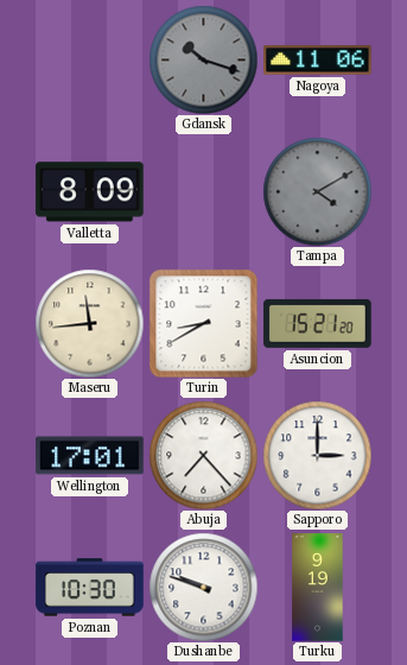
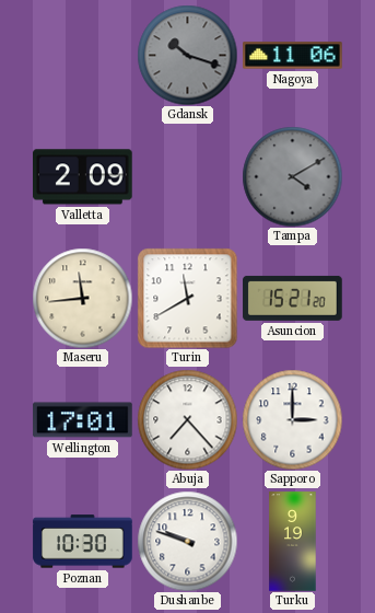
Valletta: 8:09 -> 2:09 (83, 177)
Turin: 8:40 -> 11:40 (187, 298)
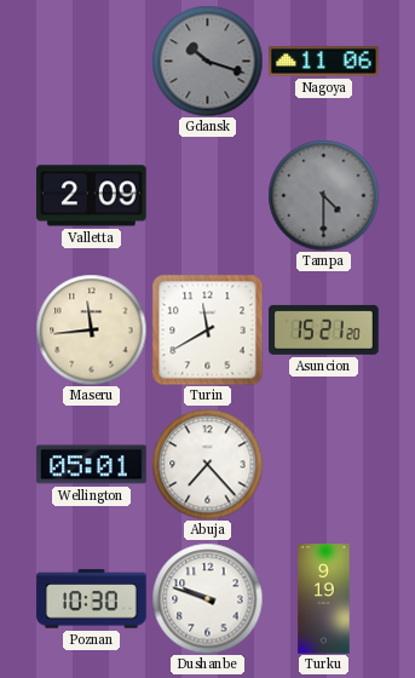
Tampa: 4:10 -> 4:30 (323, 195)
Wellington: 17:01 -> 05:01 (92, 465)
Sapporo: 3:00 -> none (292, 419)
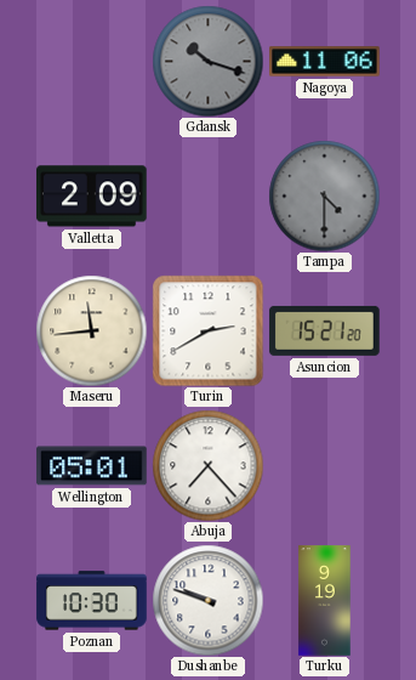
Turin: 11:40 -> 2:40 (207, 330)
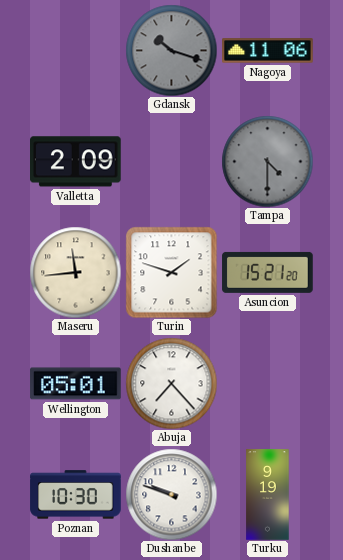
Turin: 2:40 -> 1:48 (171, 272)
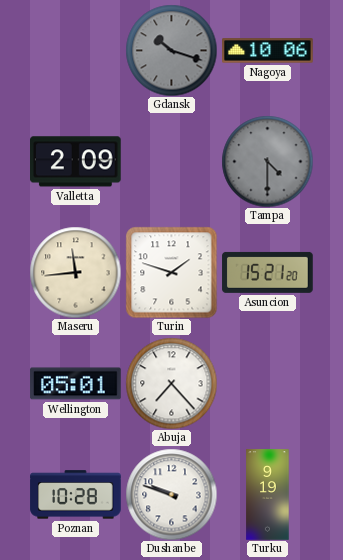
Nagoya: 11:06 -> 10:06 (268, 51)
Poznan: 10:30 -> 10:28 (76, 495)
